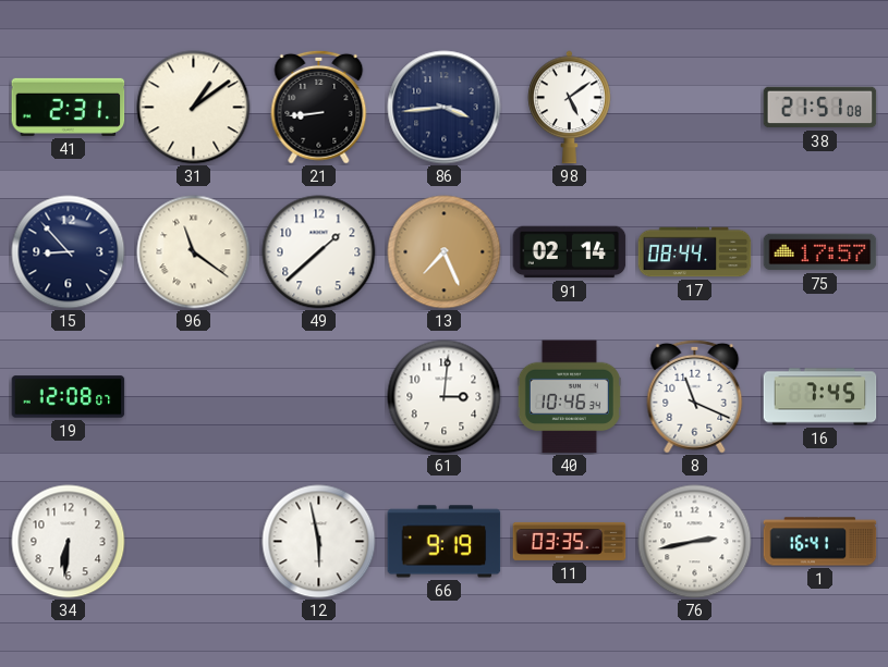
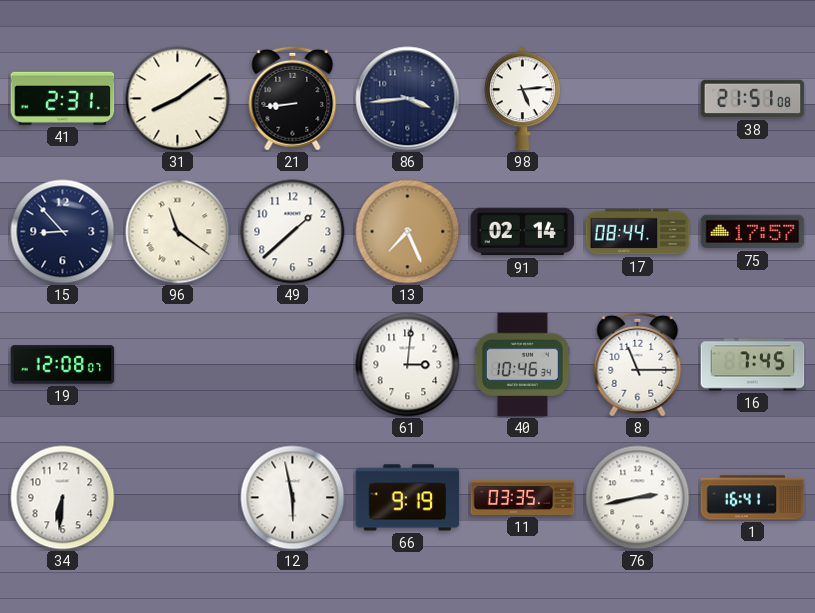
31: 1:09 -> 8:09 (178, 99)
98: 5:09 -> 5:14 (523, 99)
8: 11:19 -> 11:15 (638, 364)
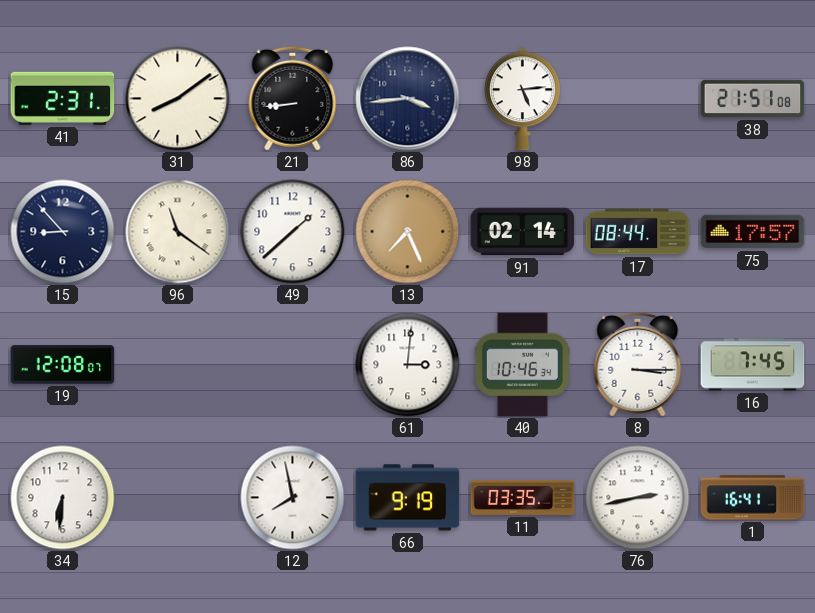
8: 11:15 -> 3:15 (638, 364)
12: 5:58 -> 7:58 (293, 498)
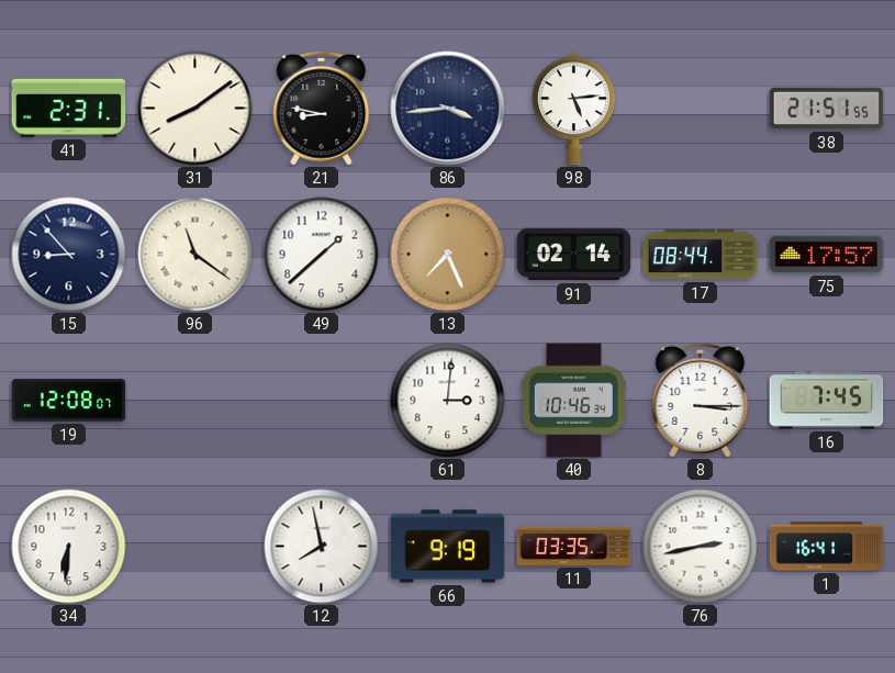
21: 8:44 -> 8:47 (322, 108)
38: 21:51:08 -> 21:51:55 (827, 109)
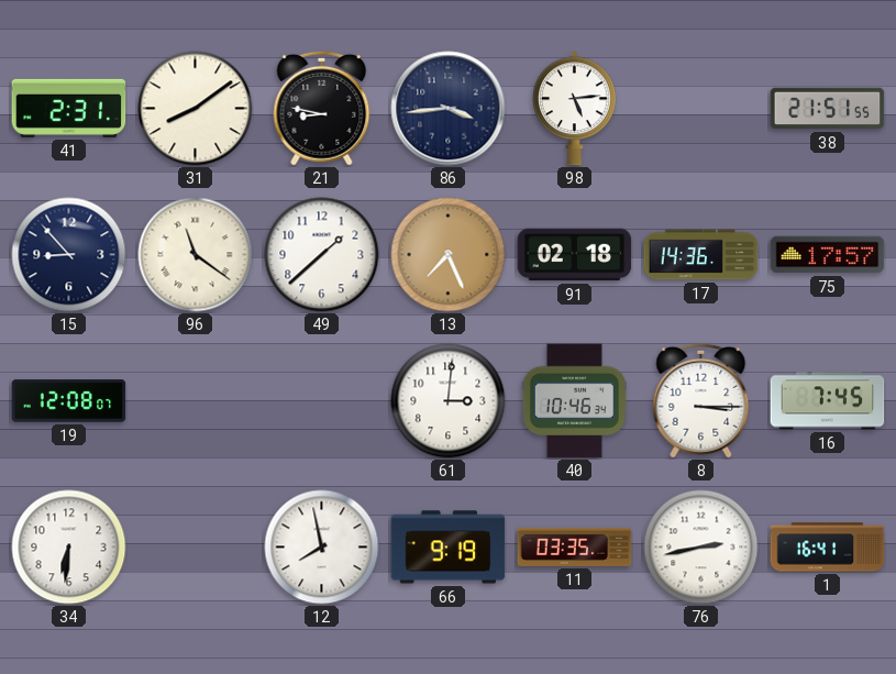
91: 02:14 -> 02:18 (575, 255)
17: 08:44 -> 14:36 (701, 255)
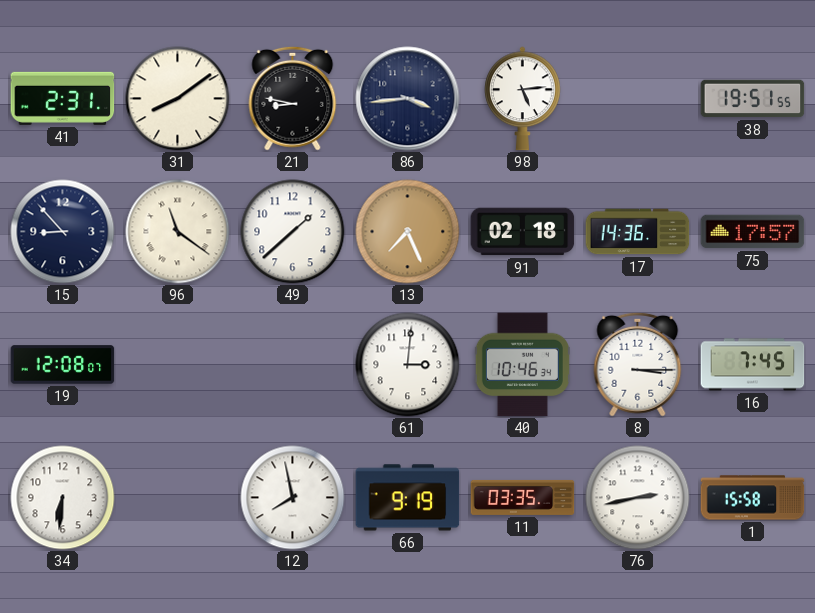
38: 21:51 -> 19:51 (753, 99)
1: 16:41 -> 15:58 (753, 498)
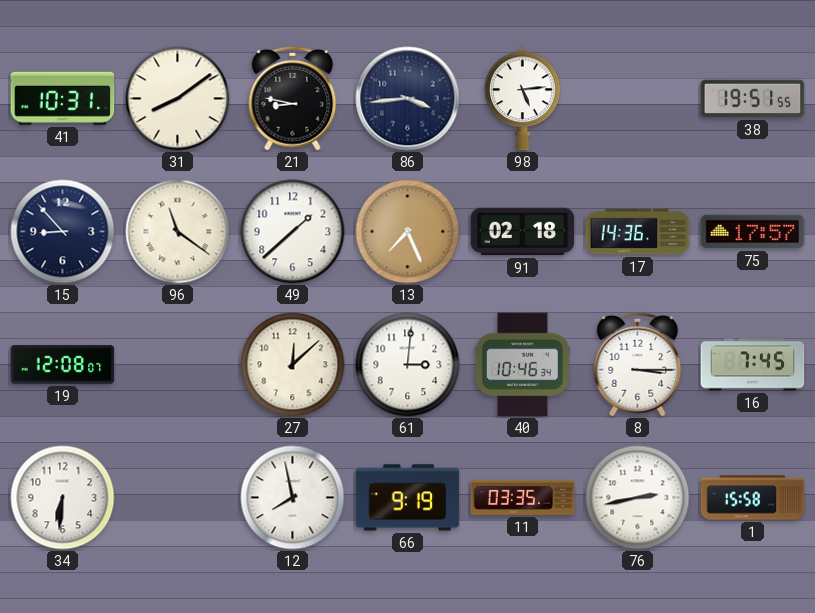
41: 2:31 -> 10:31 (63, 98)
27: none -> 12:08 (293, 365)
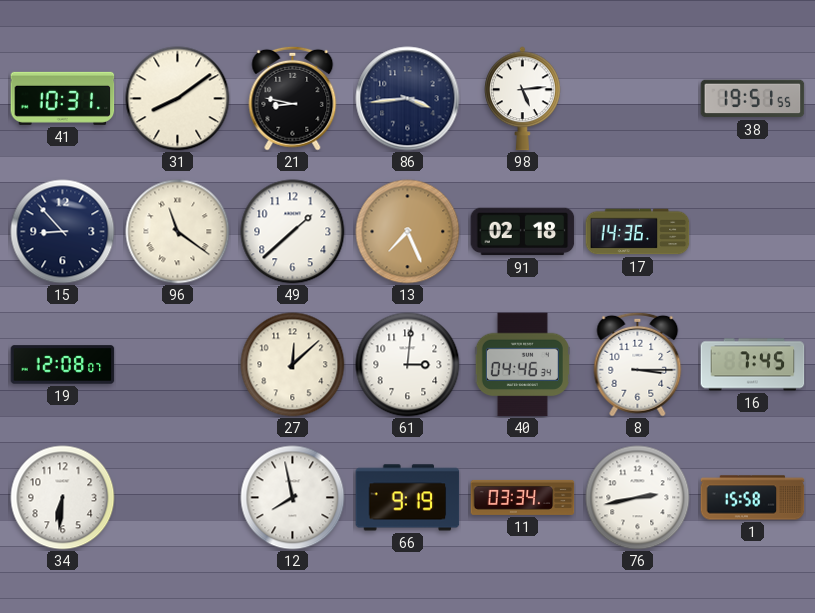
75: 17:57 -> none (753, 232)
40: 10:46 -> 04:46 (522, 365)
11: 03:35 -> 03:34 (523, 497)
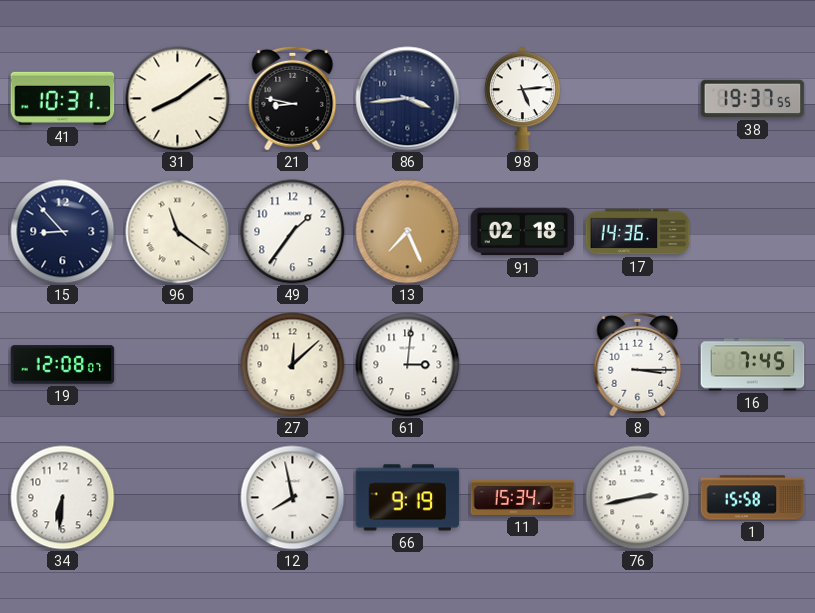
38: 19:51 -> 19:37 (753, 99)
49: 1:38 -> 1:36 (293, 232)
40: 04:46 -> none (522, 365)
11: 03:34 -> 15:34 (523, 497)
